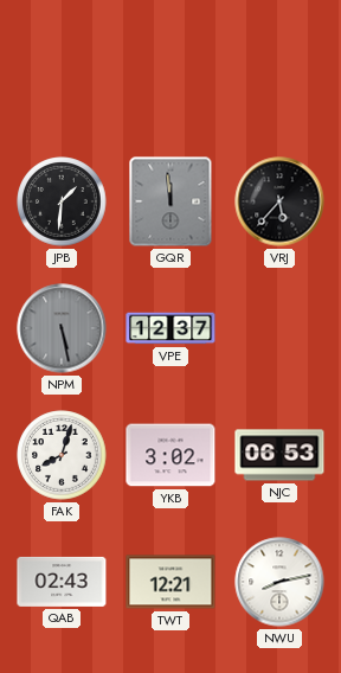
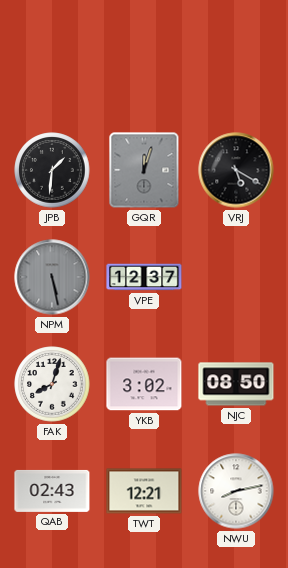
GQR: 11:59 -> 12:03 (144, 170)
VRJ: 5:37 -> 5:20 (236, 170)
NJC: 06:53 -> 08:50 (236, 384)
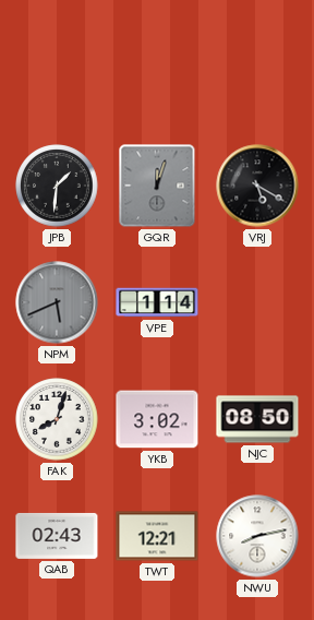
NPM: 5:28 -> 5:41 (57, 302)
VPE: 12:37 -> 1:14 (157, 302)
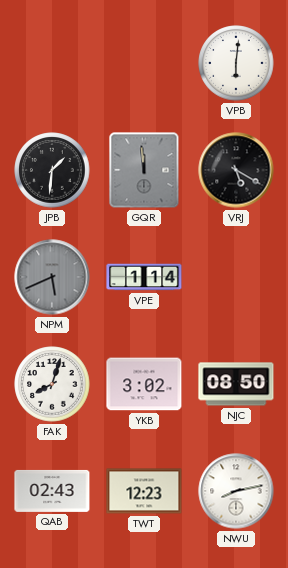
VPB: none -> 6:01 (236, 63)
GQR: 12:03 -> 11:59 (144, 170)
TWT: 12:21 -> 12:23 (144, 491)
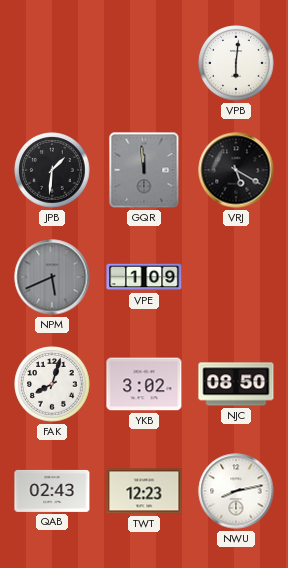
VPE: 1:14 -> 1:09 (144, 277)
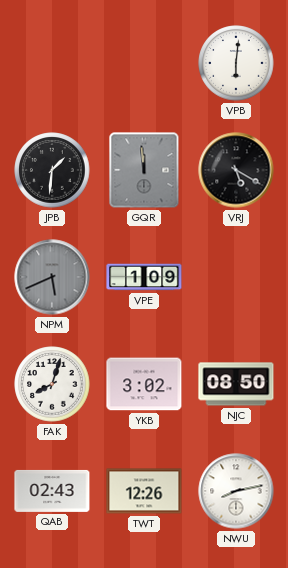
TWT: 12:23 -> 12:26 (144, 491)
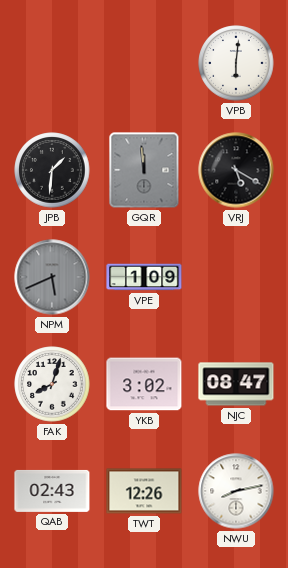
NJC: 08:50 -> 08:47 (236, 384)
